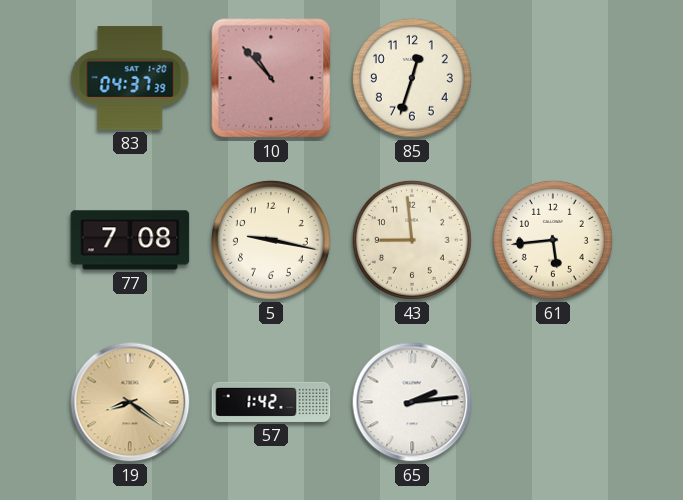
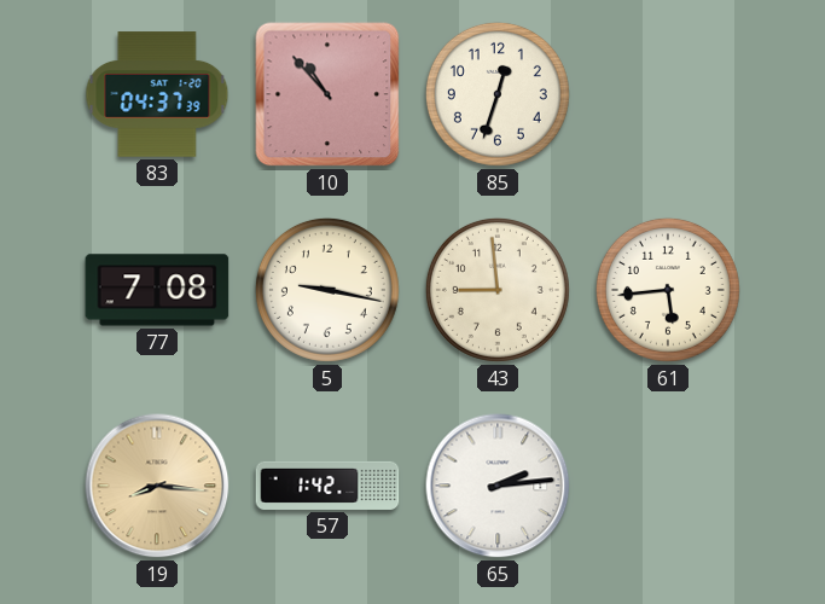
19: 8:21 -> 8:16 (157, 486)
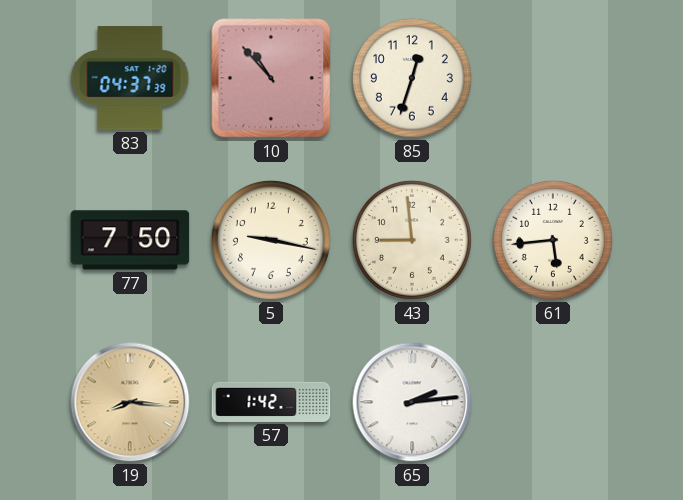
77: 7:08 -> 7:50 (130, 240)
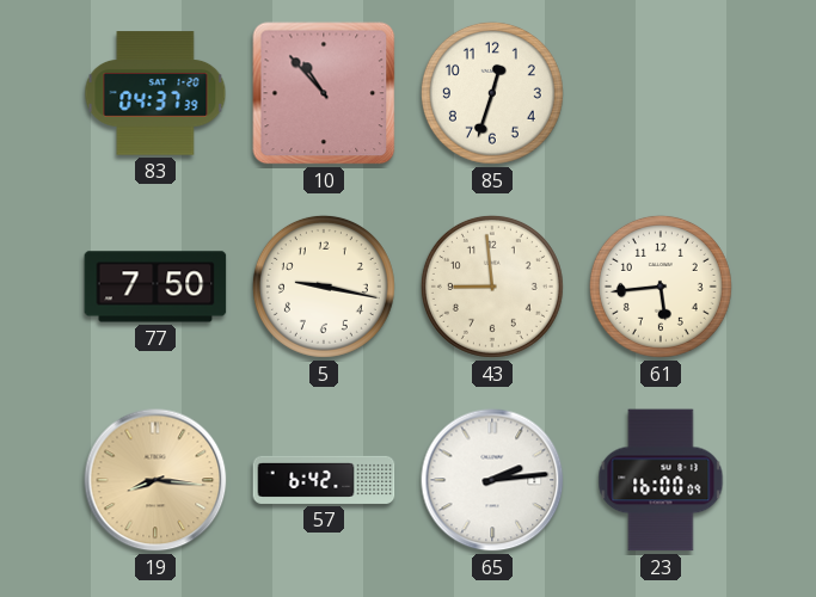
57: 1:42 -> 6:42 (324, 480)
23: none -> 16:00 (661, 480)
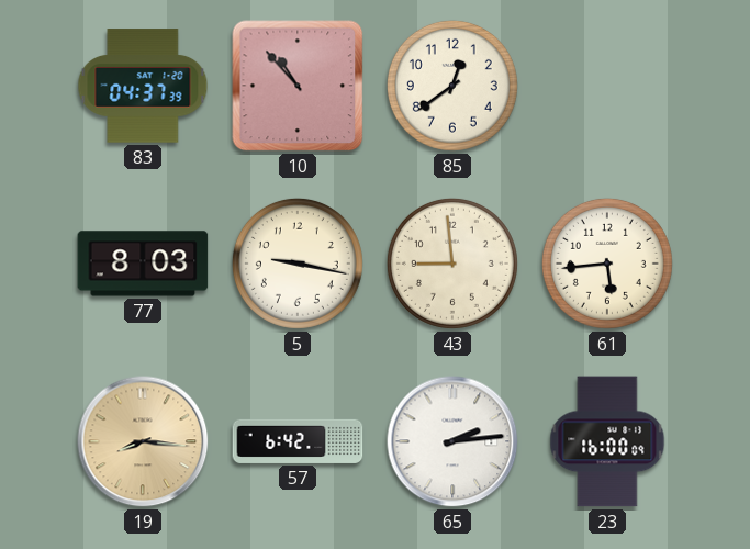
85: 12:33 -> 12:39 (452, 86)
77: 7:50 -> 8:03 (143, 264)
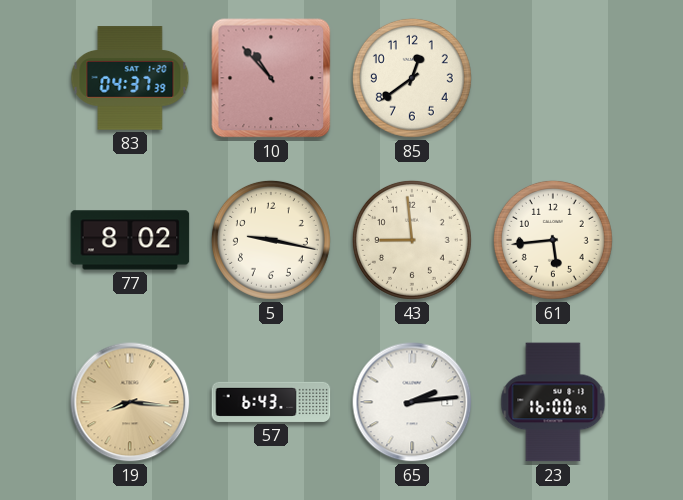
77: 8:03 -> 8:02 (130, 240)
57: 6:42 -> 6:43 (271, 402)
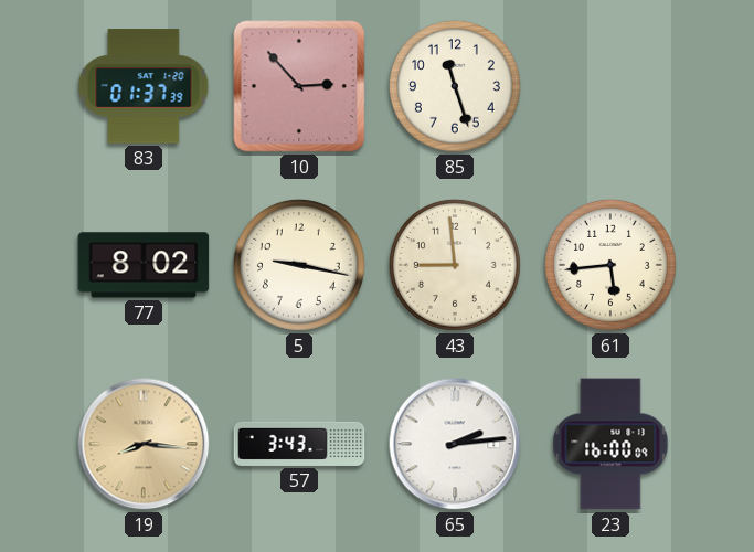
83: 04:37 -> 01:37 (144, 86)
10: 10:53 -> 2:53 (299, 86)
85: 12:39 -> 11:27 (455, 86)
57: 6:43 -> 3:43 (299, 444)
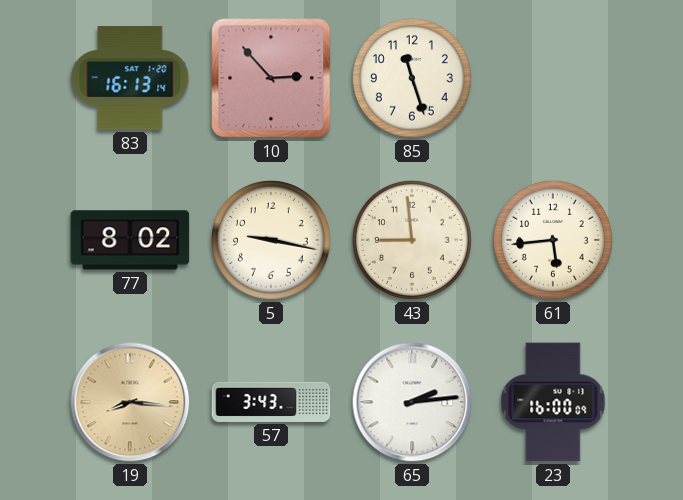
83: 01:37 -> 16:13 (130, 78)
